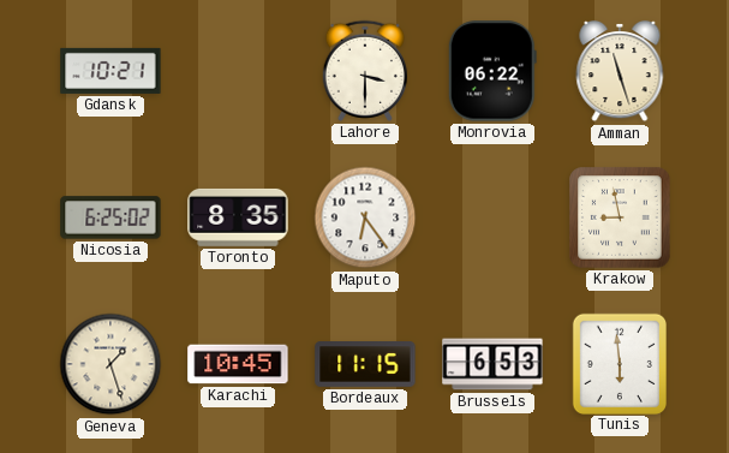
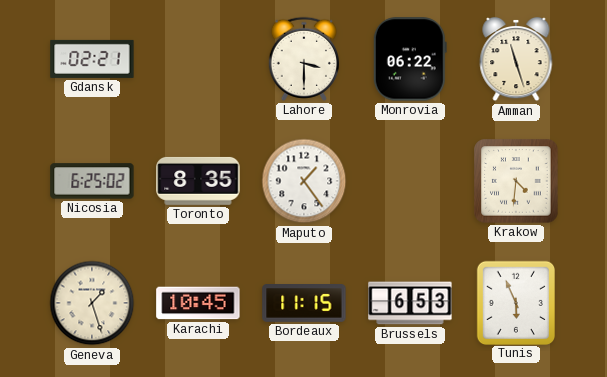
Gdansk: 10:21 -> 02:21 (92, 59)
Maputo: 6:24 -> 1:24 (304, 181)
Krakow: 8:58 -> 4:31 (516, 181)
Tunis: 5:59 -> 5:56 (515, 302)
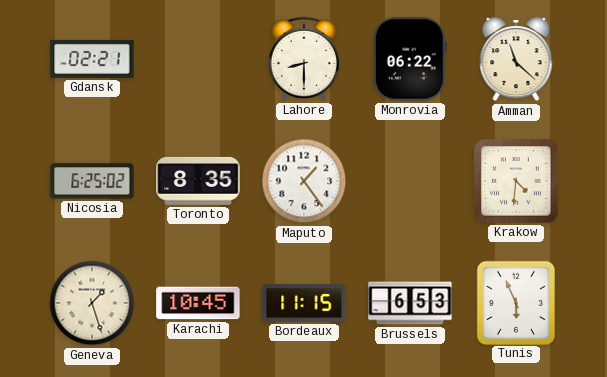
Lahore: 3:30 -> 8:30 (303, 59)
Amman: 11:27 -> 11:22 (516, 59)
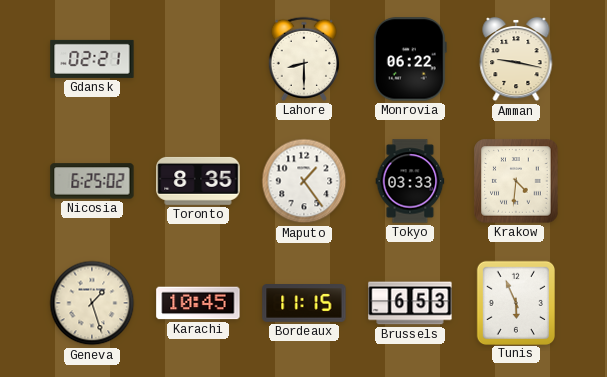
Amman: 11:22 -> 9:17 (516, 59)
Tokyo: none -> 03:33 (410, 181)
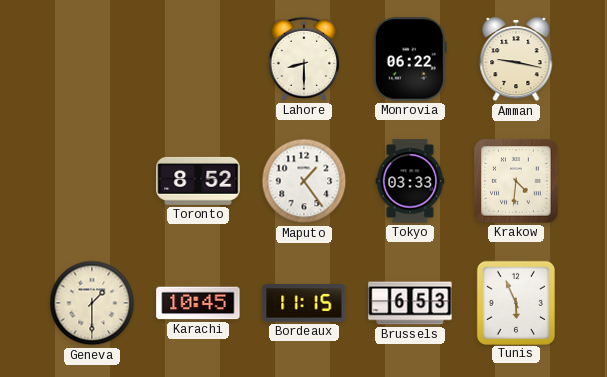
Gdansk: 02:21 -> none (92, 59)
Nicosia: 6:25 -> none (92, 181)
Toronto: 8:35 -> 8:52 (198, 181)
Geneva: 1:27 -> 1:30 (92, 303)
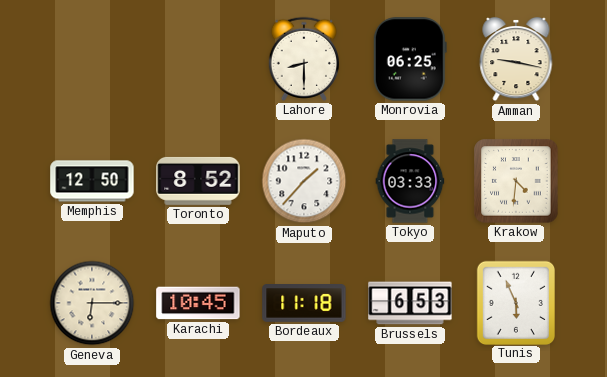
Monrovia: 06:22 -> 06:25 (410, 59)
Memphis: none -> 12:50 (92, 181)
Maputo: 1:24 -> 1:37 (304, 181)
Geneva: 1:30 -> 6:15 (92, 303)
Bordeaux: 11:15 -> 11:18 (304, 304)
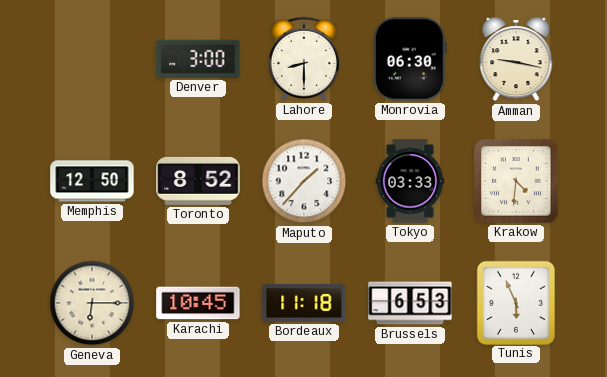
Denver: none -> 3:00 (198, 59)
Monrovia: 06:25 -> 06:30 (410, 59)
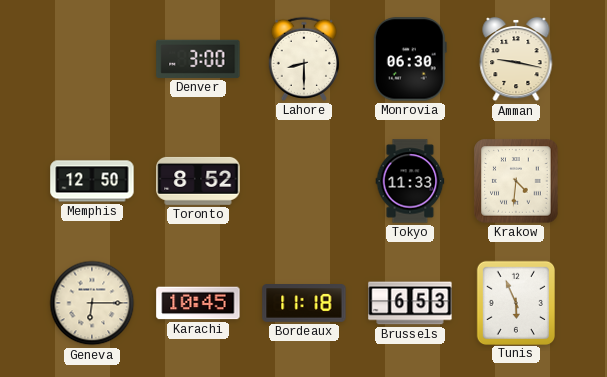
Maputo: 1:37 -> none (304, 181)
Tokyo: 03:33 -> 11:33 (410, 181)
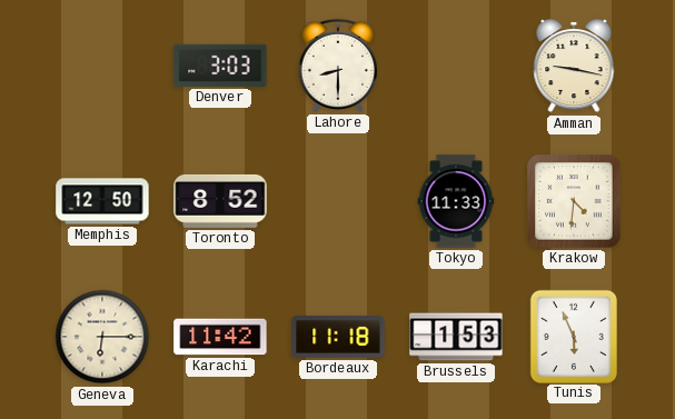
Denver: 3:00 -> 3:03 (220, 66)
Monrovia: 06:30 -> none (410, 59)
Karachi: 10:45 -> 11:42 (220, 337)
Brussels: 6:53 -> 1:53 (456, 337)
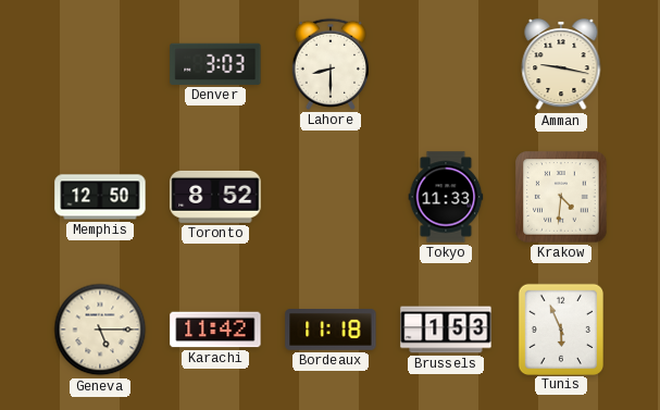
Geneva: 6:15 -> 5:15 (100, 330)
